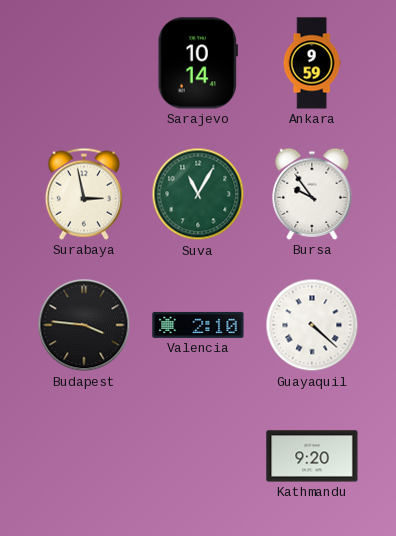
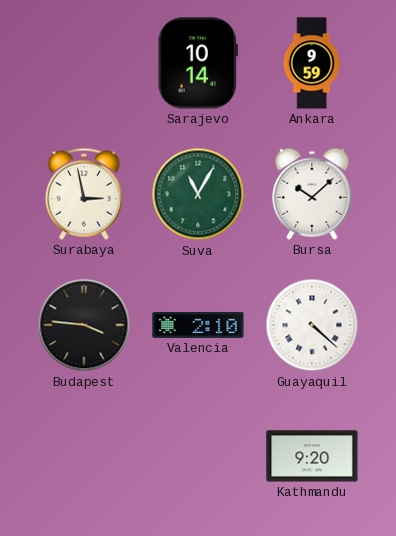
Bursa: 9:54 -> 10:08 (312, 194)
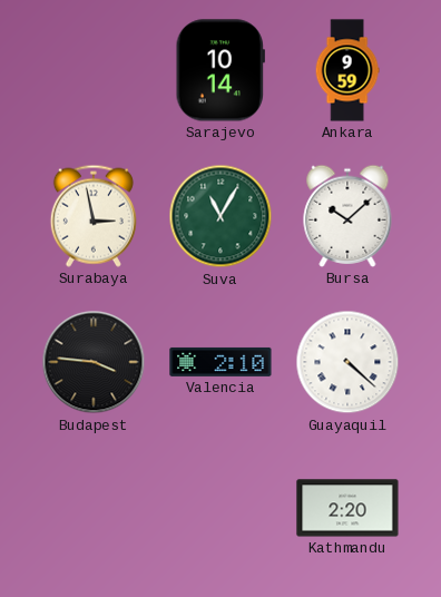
Kathmandu: 9:20 -> 2:20 (347, 508)
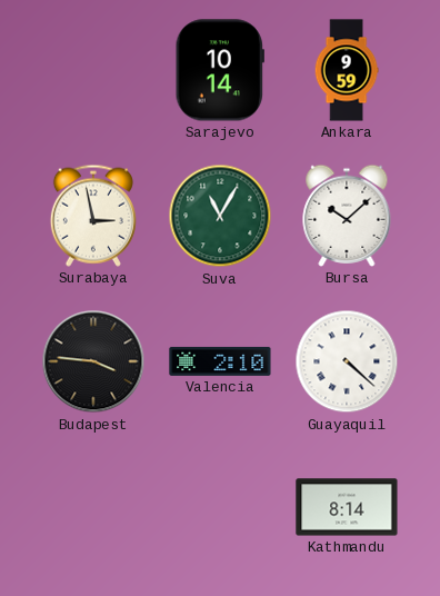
Kathmandu: 2:20 -> 8:14 (347, 507)
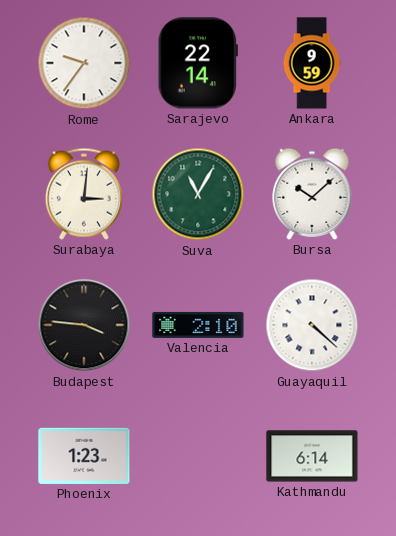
Rome: none -> 9:36 (84, 63)
Sarajevo: 10:14 -> 22:14 (198, 63)
Surabaya: 2:58 -> 3:01 (84, 194)
Phoenix: none -> 1:23 (84, 456)
Kathmandu: 8:14 -> 6:14 (312, 456)
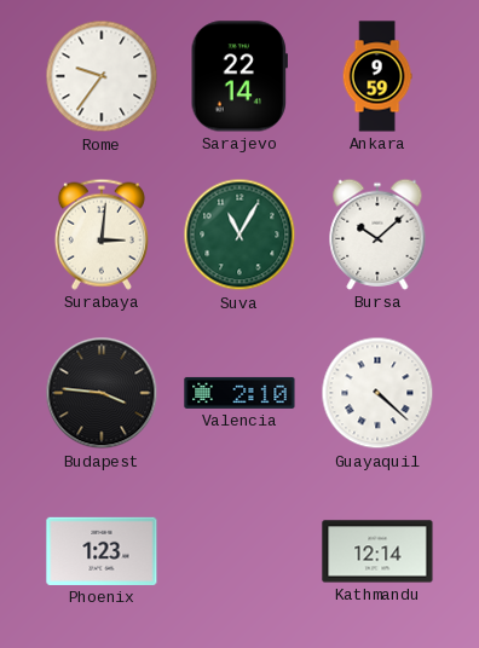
Kathmandu: 6:14 -> 12:14 (377, 551)
